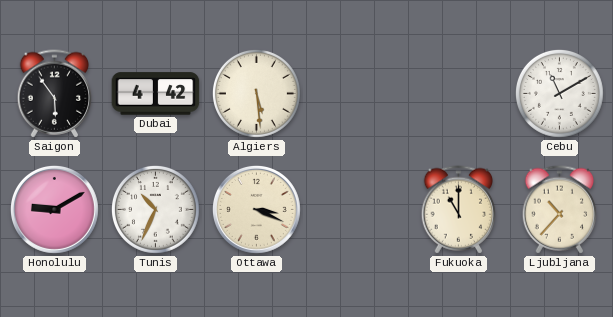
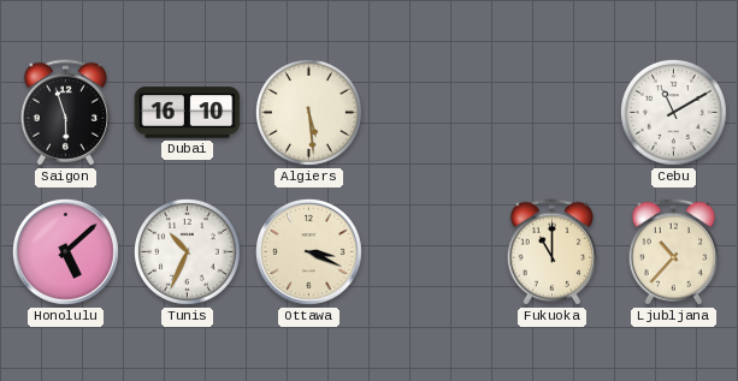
Saigon: 5:54 -> 5:57 (66, 113)
Dubai: 4:42 -> 16:10 (188, 113)
Honolulu: 9:10 -> 5:08 (65, 251)
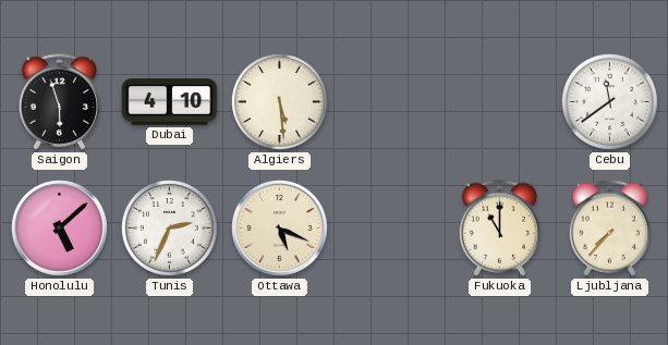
Dubai: 16:10 -> 4:10 (170, 102)
Cebu: 11:10 -> 11:39 (609, 101)
Tunis: 10:34 -> 2:34 (169, 227)
Ottawa: 3:19 -> 5:19 (279, 227)
Ljubljana: 10:37 -> 7:37 (610, 229)
